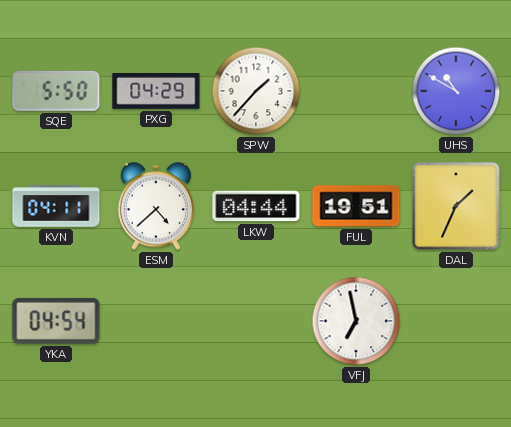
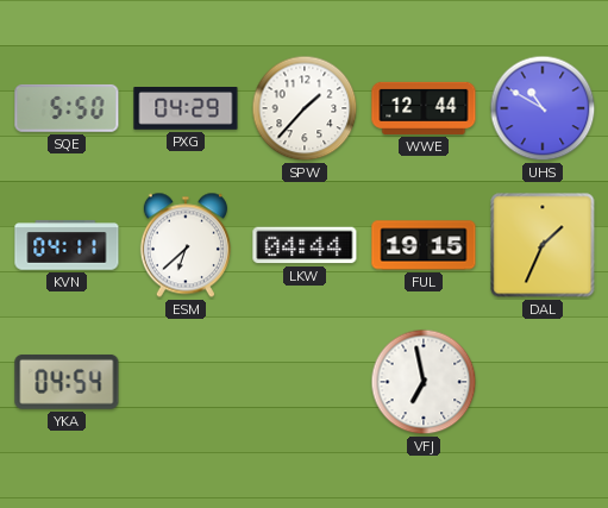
WWE: none -> 12:44 (424, 108)
ESM: 4:38 -> 6:38 (186, 245)
FUL: 19:51 -> 19:15 (424, 245)
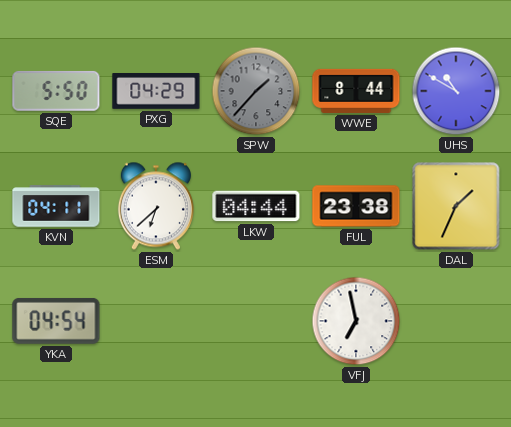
SPW dial: white -> grey (256, 91)
WWE: 12:44 -> 8:44 (356, 91)
FUL: 19:15 -> 23:38 (356, 206)
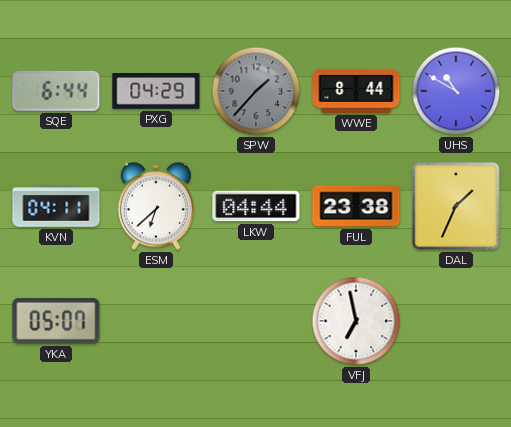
SQE: 5:50 -> 6:44 (56, 91)
YKA: 04:54 -> 05:07 (56, 321)
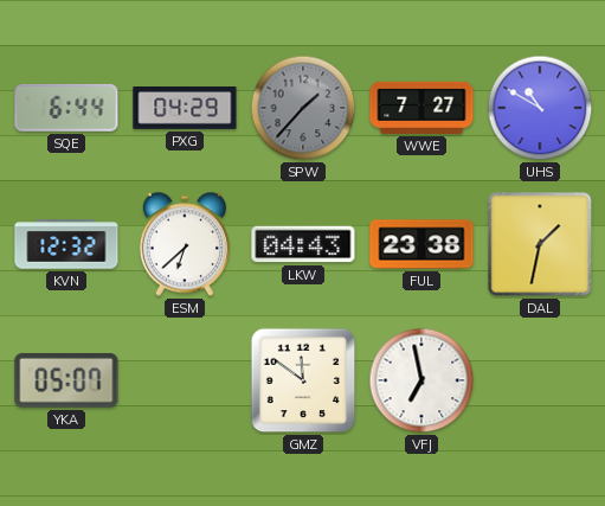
WWE: 8:44 -> 7:27 (421, 108)
KVN: 04:11 -> 12:32 (66, 244)
LKW: 04:44 -> 04:43 (303, 244)
DAL: 1:34 -> 1:32 (540, 244)
GMZ: none -> 11:51 (303, 380)
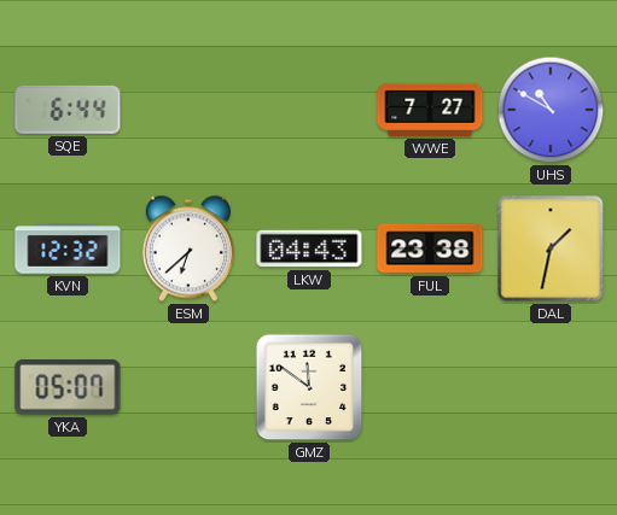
PXG: 04:29 -> none (185, 109)
SPW: 1:37 -> none (303, 108)
VFJ: 6:58 -> none (421, 380)
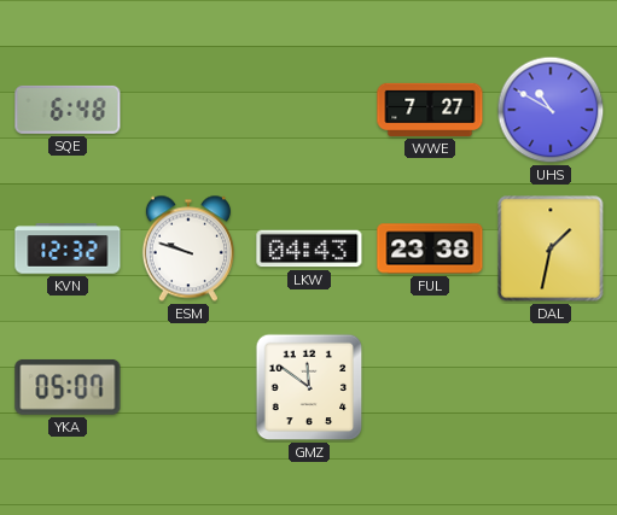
SQE: 6:44 -> 6:48 (68, 110)
ESM: 6:38 -> 9:48 (188, 248)
